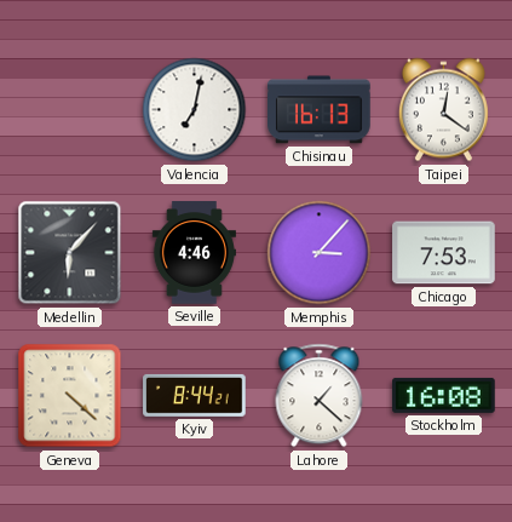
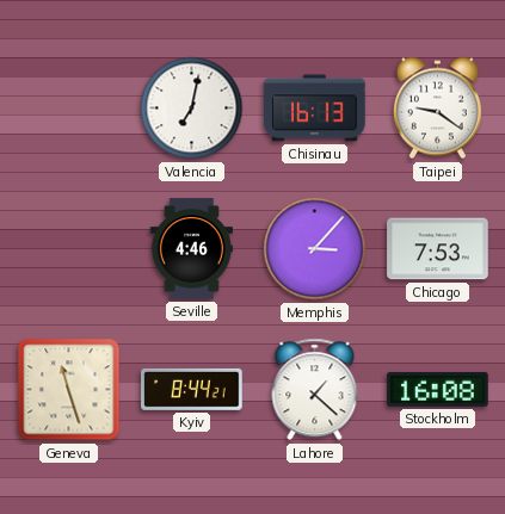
Taipei: 12:21 -> 9:21 (437, 109)
Medellin: 6:07 -> none (70, 253)
Geneva: 4:22 -> 11:27 (69, 390)
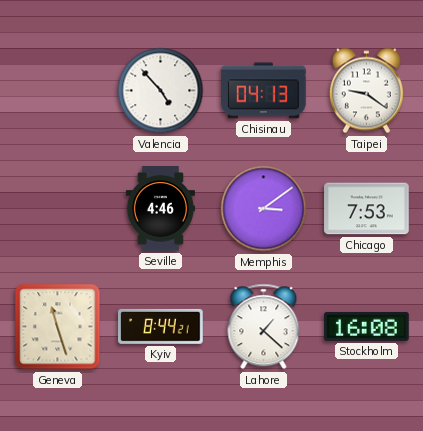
Valencia: 7:02 -> 4:53 (161, 91)
Chisinau: 16:13 -> 04:13 (264, 91)
Memphis: 3:07 -> 3:09 (264, 209)
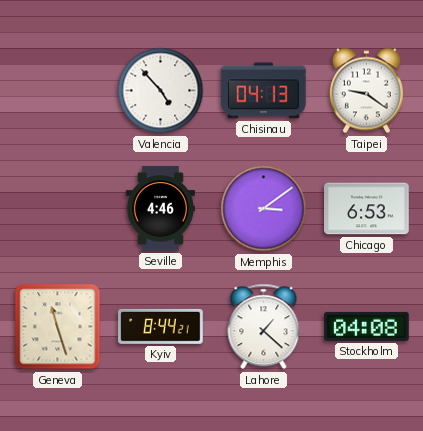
Chicago: 7:53 -> 6:53 (367, 209)
Stockholm: 16:08 -> 04:08 (367, 326)
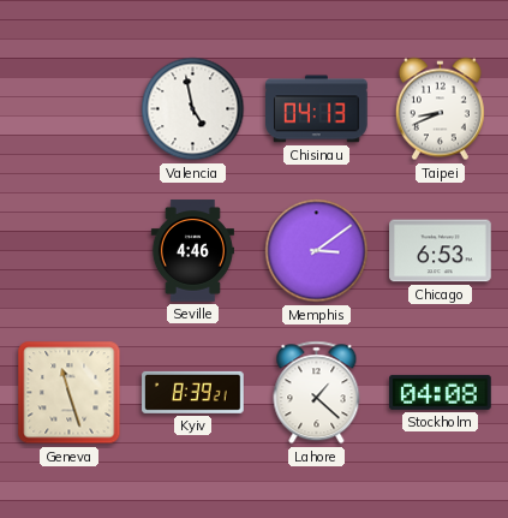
Valencia: 4:53 -> 4:58 (193, 109)
Taipei: 9:21 -> 8:41 (440, 109)
Kyiv: 8:44 -> 8:39 (193, 392)
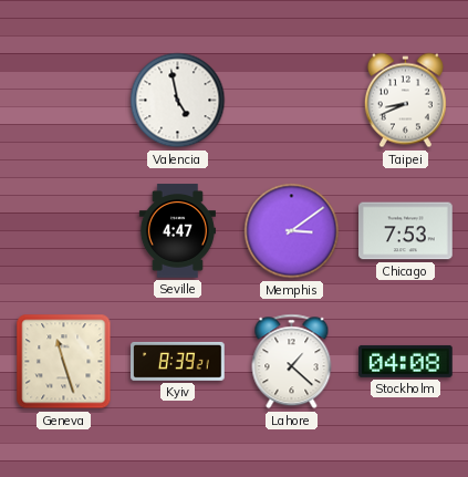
Chisinau: 04:13 -> none (317, 109)
Seville: 4:46 -> 4:47 (177, 231)
Chicago: 6:53 -> 7:53 (406, 231)
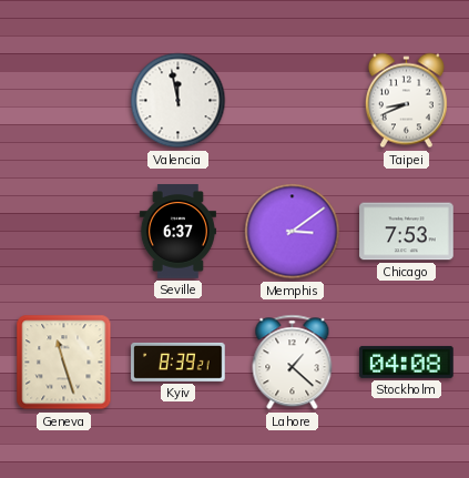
Valencia: 4:58 -> 11:58 (179, 101)
Seville: 4:47 -> 6:37 (177, 232)
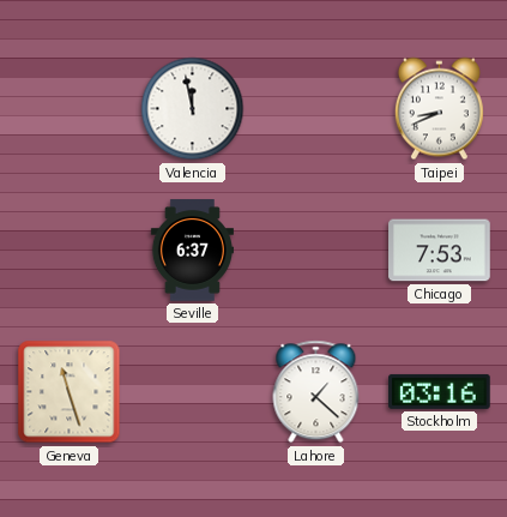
Memphis: 3:09 -> none (293, 232)
Kyiv: 8:39 -> none (179, 362)
Stockholm: 04:08 -> 03:16 (440, 391)
